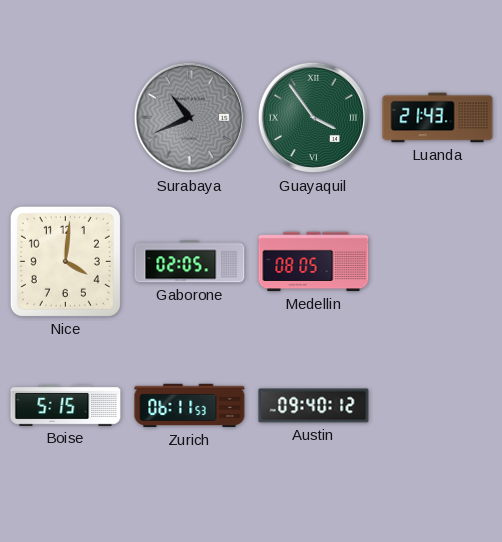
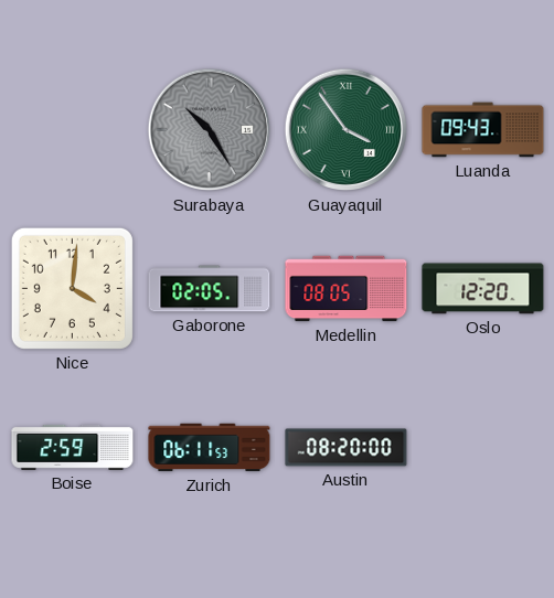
Surabaya: 10:41 -> 10:25 (209, 130)
Luanda: 21:43 -> 09:43 (483, 130)
Oslo: none -> 12:20 (483, 289)
Boise: 5:15 -> 2:59 (73, 447)
Austin: 09:40 -> 08:20 (347, 448)
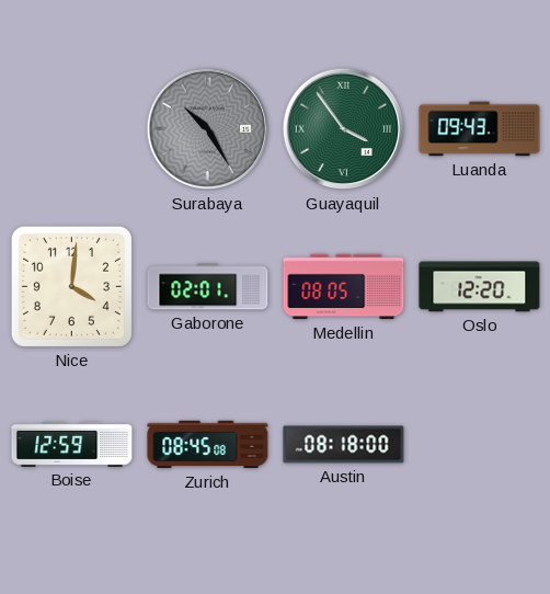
Gaborone: 02:05 -> 02:01 (208, 287)
Boise: 2:59 -> 12:59 (72, 444)
Zurich: 06:11 -> 08:45 (208, 445)
Austin: 08:20 -> 08:18 (344, 445)
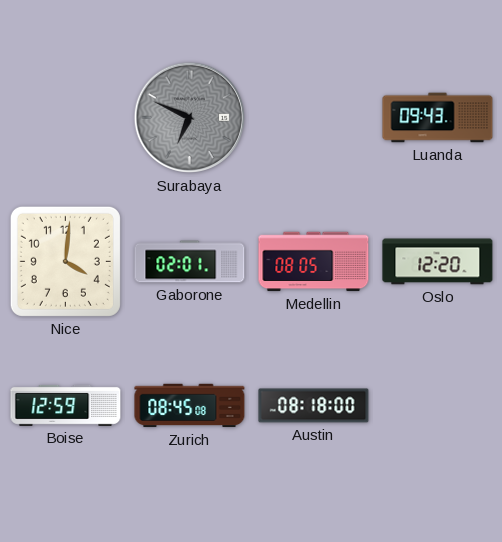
Surabaya: 10:25 -> 6:49 (189, 118)
Guayaquil: 3:54 -> none (343, 129)
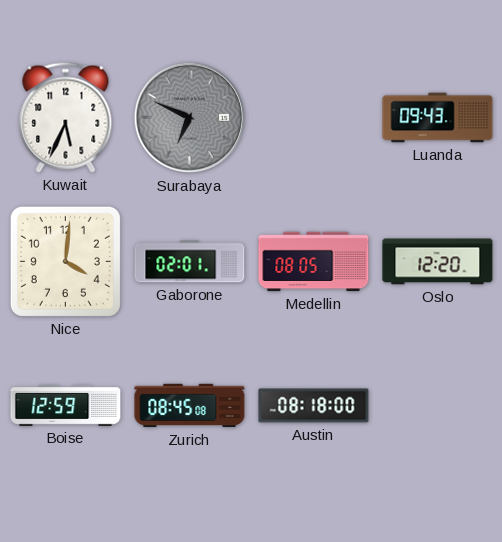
Kuwait: none -> 5:34 (66, 117)
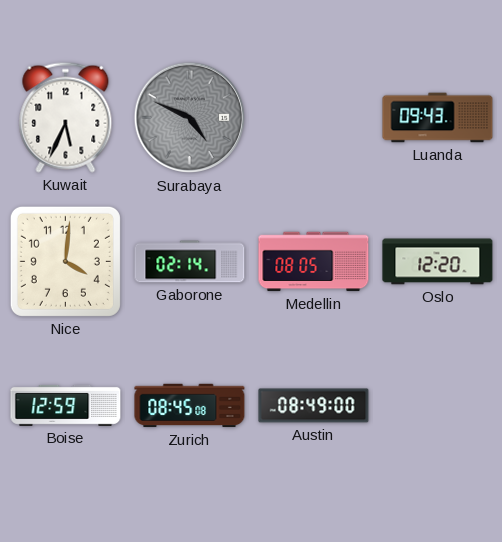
Surabaya: 6:49 -> 4:49 (189, 118)
Gaborone: 02:01 -> 02:14 (190, 262)
Austin: 08:18 -> 08:49 (314, 406)
